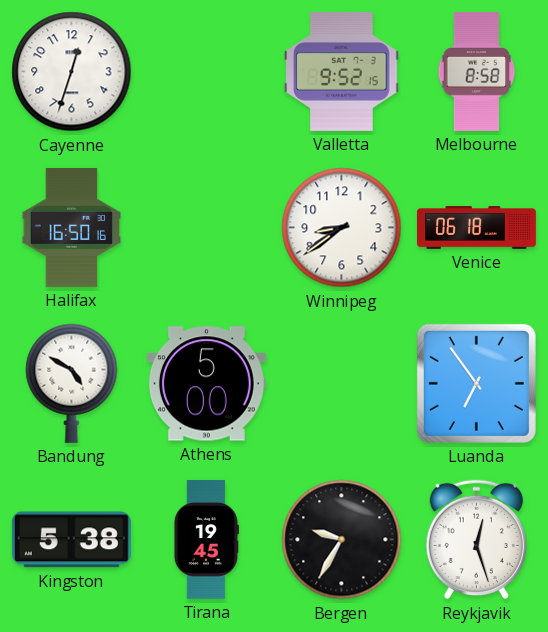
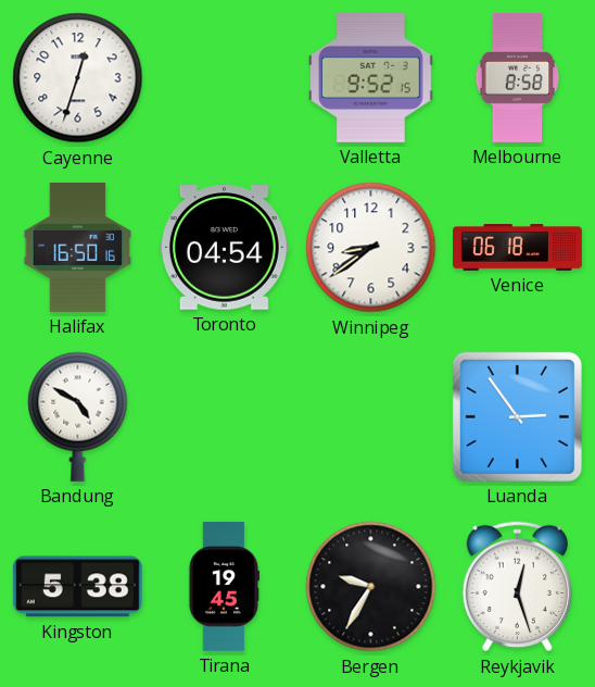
Toronto: none -> 04:54 (224, 248)
Athens: 5:00 -> none (206, 384)
Luanda: 6:54 -> 2:54 (517, 416)
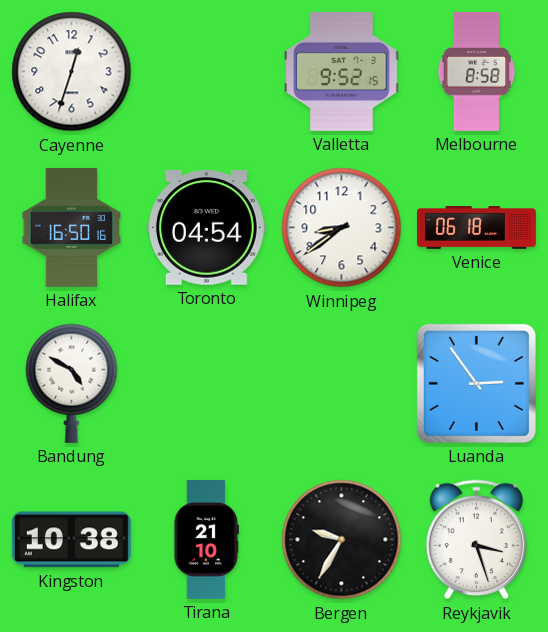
Kingston: 5:38 -> 10:38 (71, 540)
Tirana: 19:45 -> 21:10 (206, 540)
Reykjavik: 12:27 -> 3:27 (476, 540)
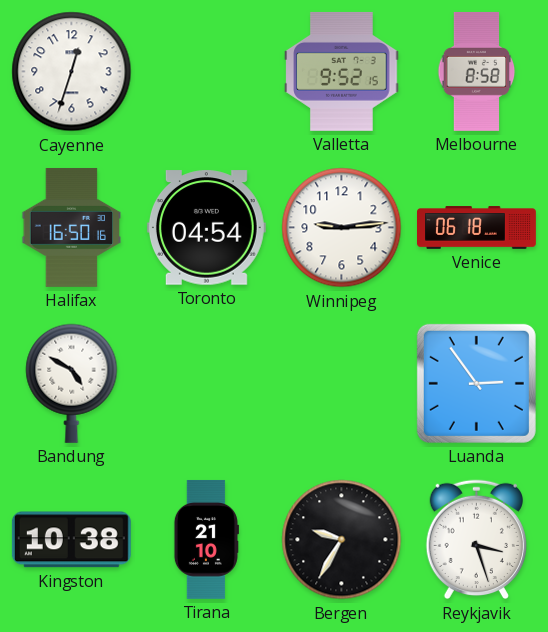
Winnipeg: 8:39 -> 9:14 (342, 228)
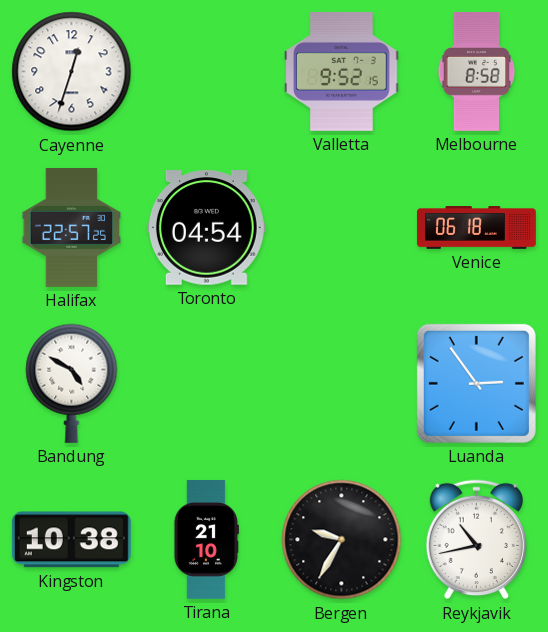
Halifax: 16:50 -> 22:57 (72, 227)
Winnipeg: 9:14 -> none (342, 228)
Reykjavik: 3:27 -> 10:43 (476, 540)
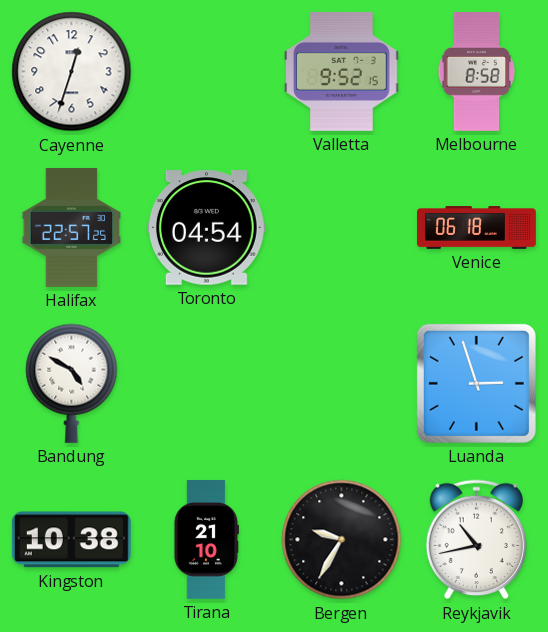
Luanda: 2:54 -> 2:57 (476, 383)
